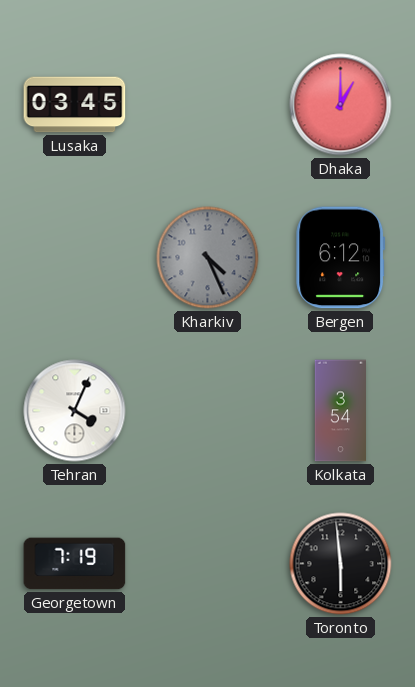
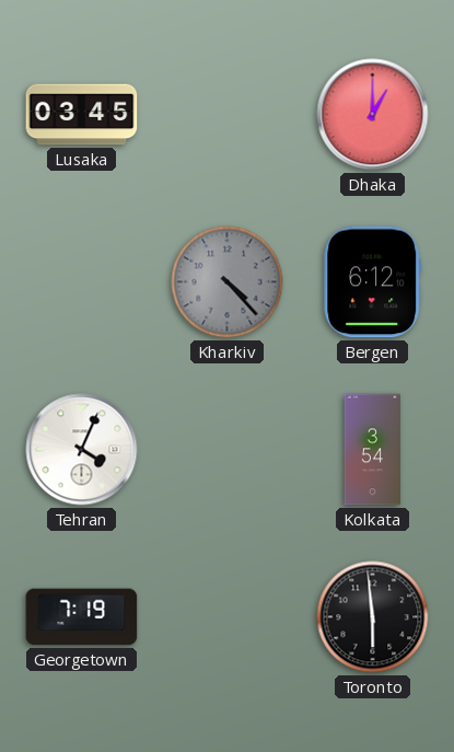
Kharkiv: 4:26 -> 4:23 (228, 282)
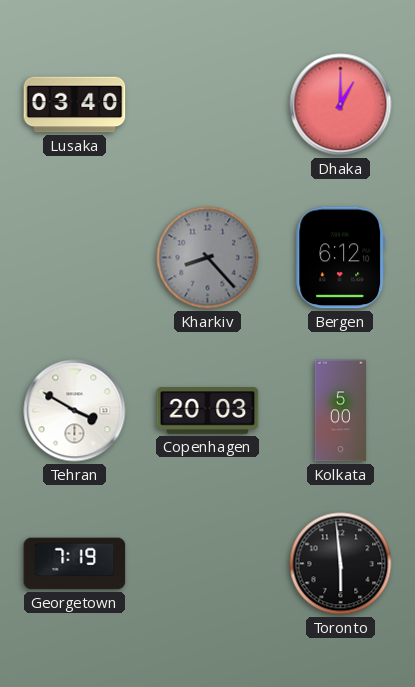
Lusaka: 03:45 -> 03:40 (75, 105)
Kharkiv: 4:23 -> 8:23 (208, 258)
Tehran: 4:04 -> 3:50 (75, 411)
Copenhagen: none -> 20:03 (208, 411)
Kolkata: 3:54 -> 5:00 (341, 411)
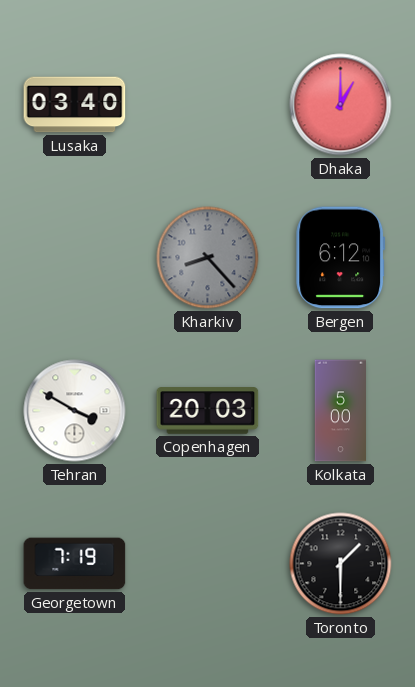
Toronto: 5:59 -> 1:30 (341, 564)
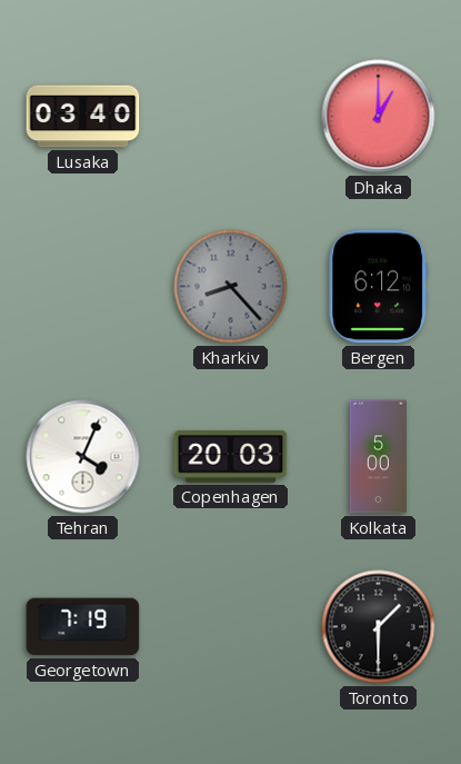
Tehran: 3:50 -> 4:04 (83, 457)
